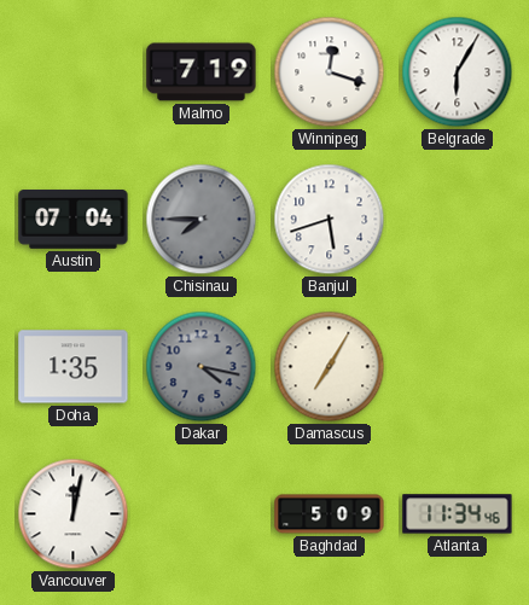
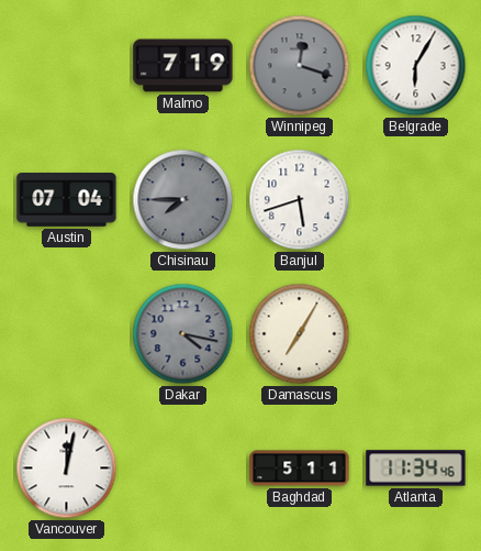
Winnipeg dial: white -> grey (300, 66)
Doha: 1:35 -> none (74, 367)
Baghdad: 5:09 -> 5:11 (300, 469)
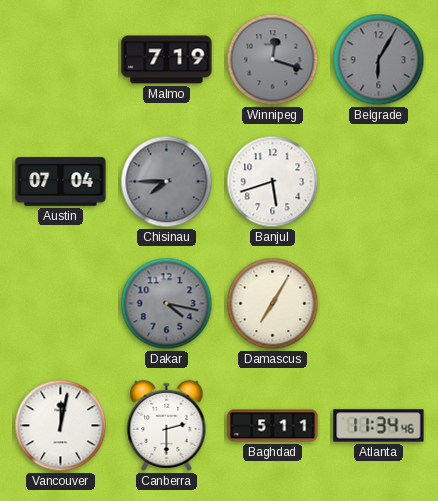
Belgrade dial: white -> grey (379, 60)
Canberra: none -> 2:30 (167, 425)
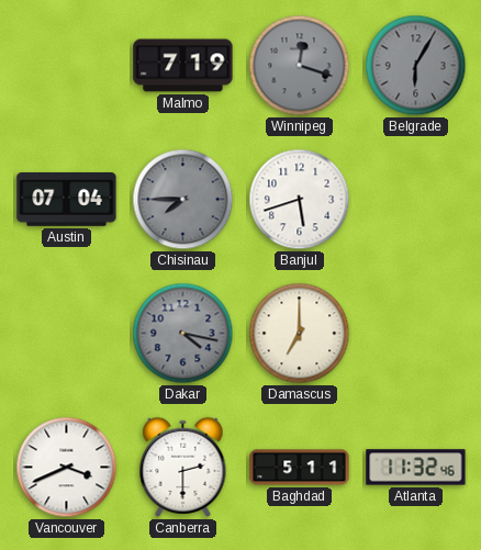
Damascus: 7:05 -> 7:00 (300, 334)
Vancouver: 12:02 -> 3:41 (67, 468)
Atlanta: 11:34 -> 11:32 (416, 468)
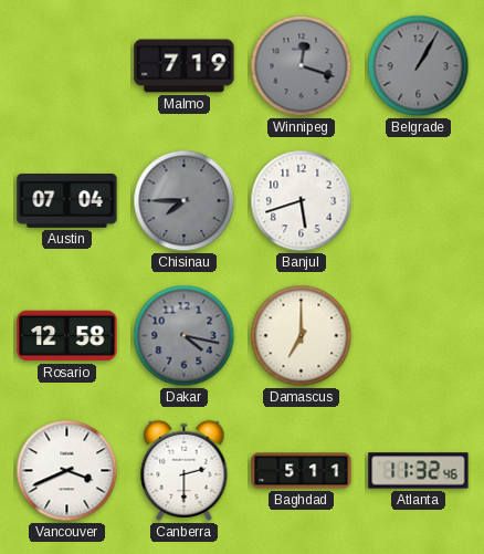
Belgrade: 6:05 -> 1:05 (419, 66)
Rosario: none -> 12:58 (67, 336)
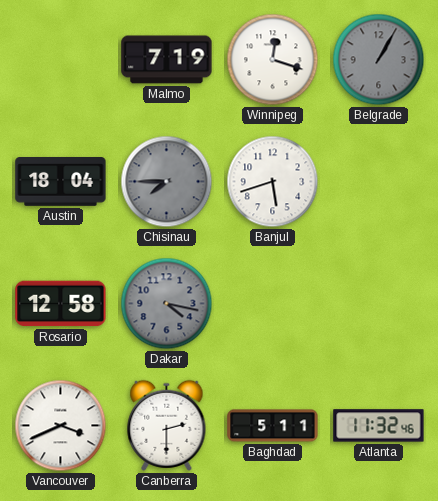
Winnipeg dial: grey -> white (273, 60)
Austin: 07:04 -> 18:04 (61, 182)
Damascus: 7:00 -> none (302, 336)
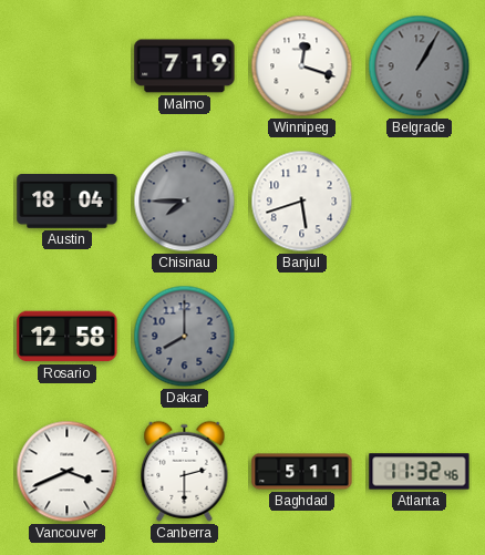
Dakar: 4:17 -> 8:00 (185, 337)
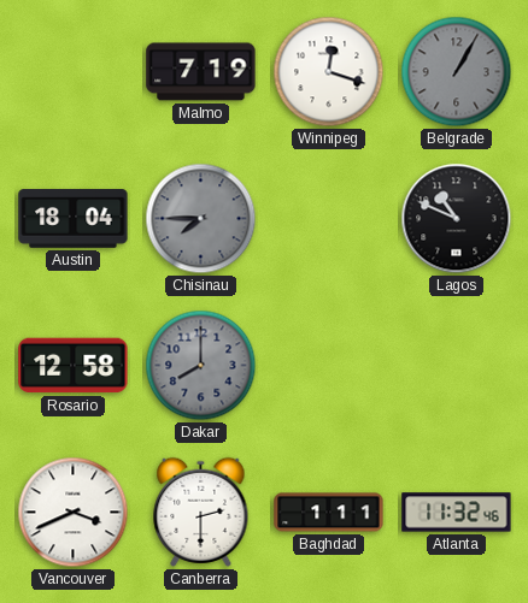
Banjul: 5:42 -> none (302, 202)
Lagos: none -> 10:49 (457, 219)
Baghdad: 5:11 -> 1:11 (329, 513)
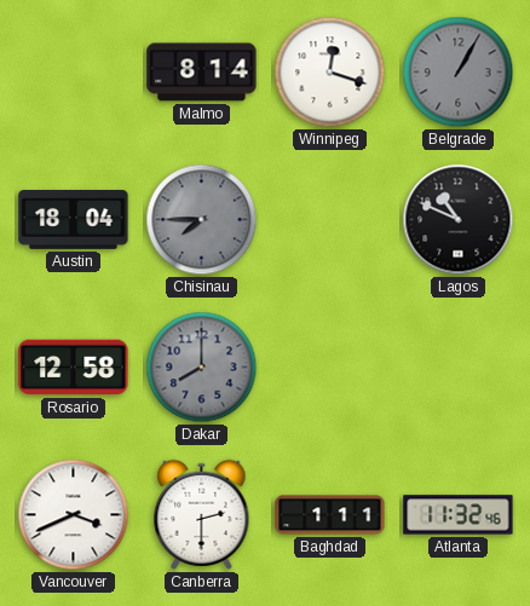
Malmo: 7:19 -> 8:14 (202, 73)
